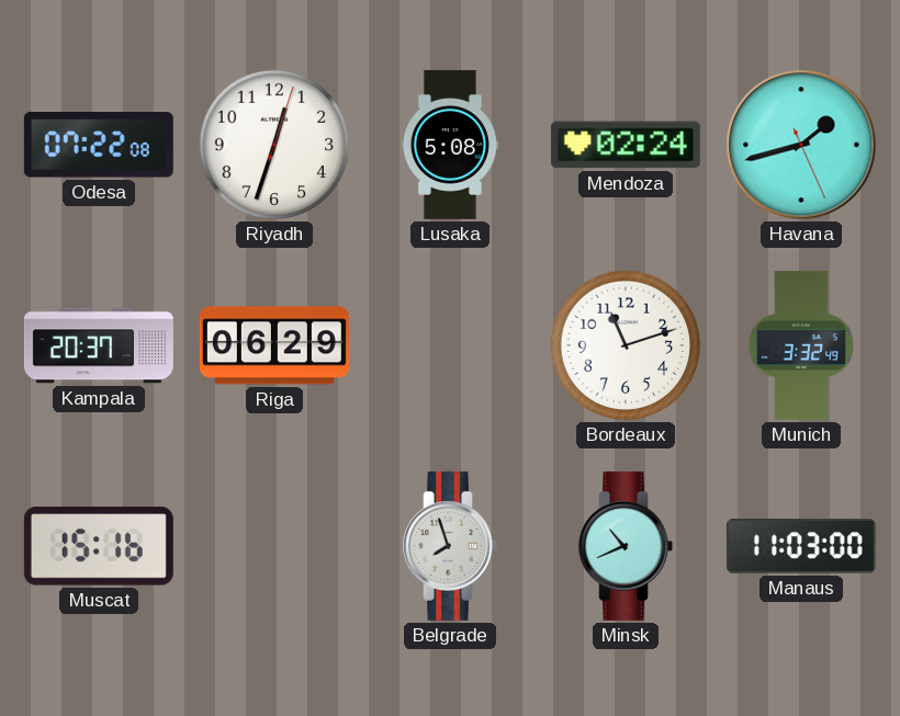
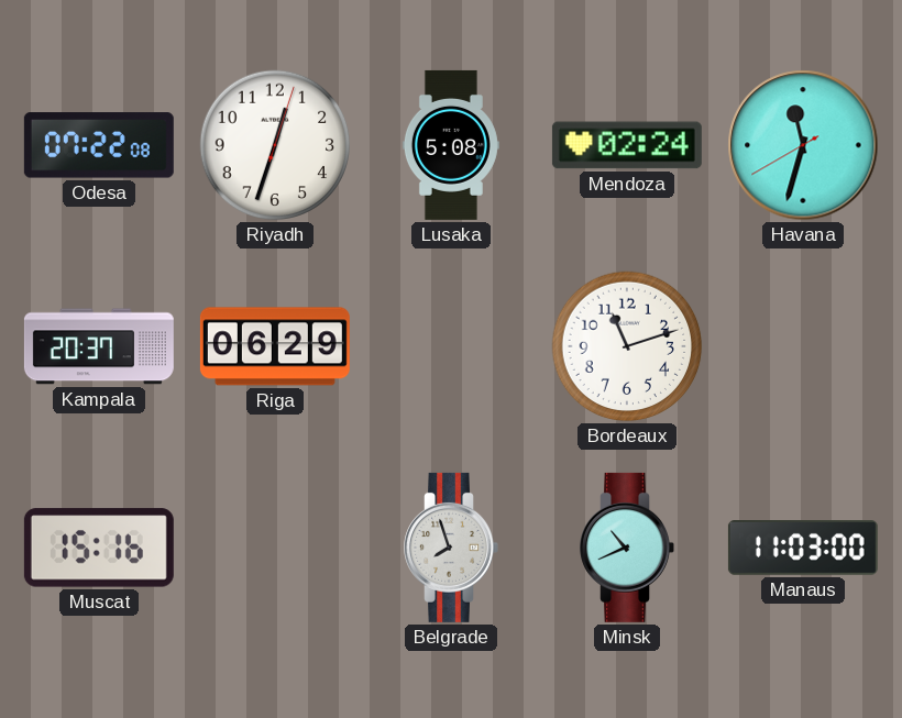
Havana: 1:42 -> 11:32 (803, 145)
Munich: 3:32 -> none (801, 345)
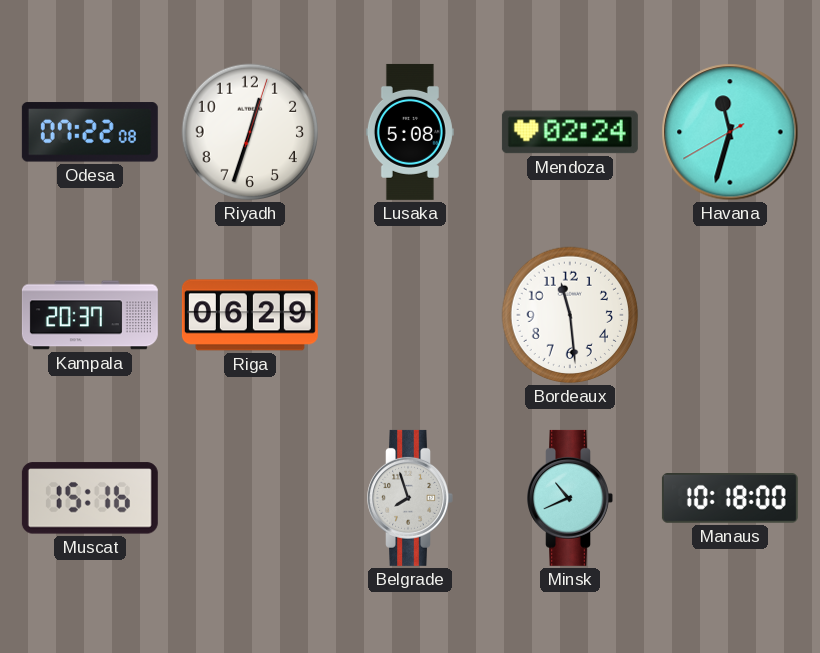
Bordeaux: 11:12 -> 11:29 (570, 315)
Manaus: 11:03 -> 10:18 (730, 499)
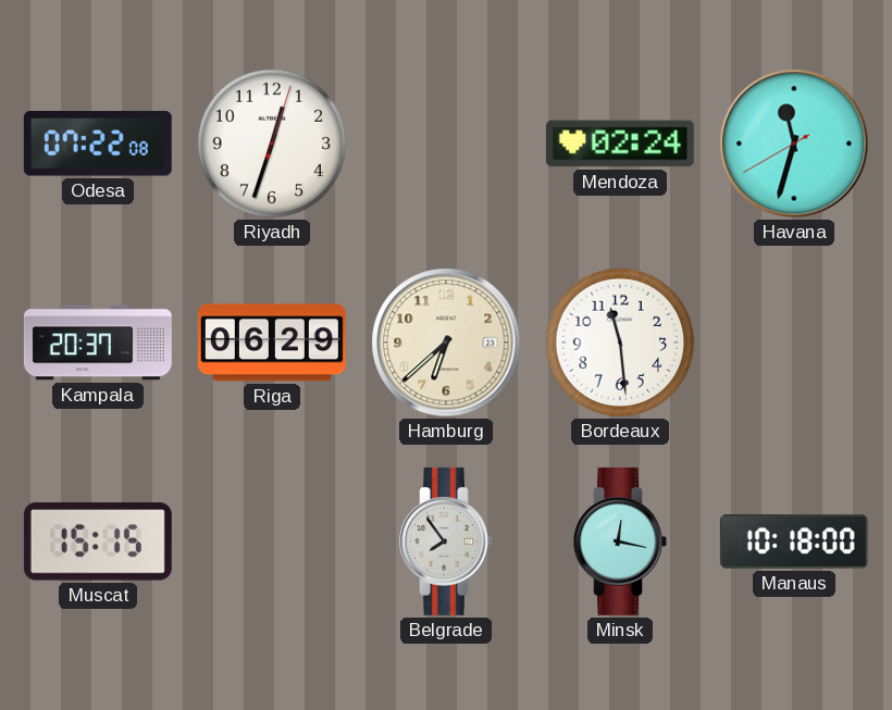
Lusaka: 5:08 -> none (410, 132)
Hamburg: none -> 6:38 (446, 342)
Muscat: 15:16 -> 15:15 (98, 541)
Belgrade: 7:57 -> 7:54 (446, 541)
Minsk: 10:41 -> 12:17 (620, 541)
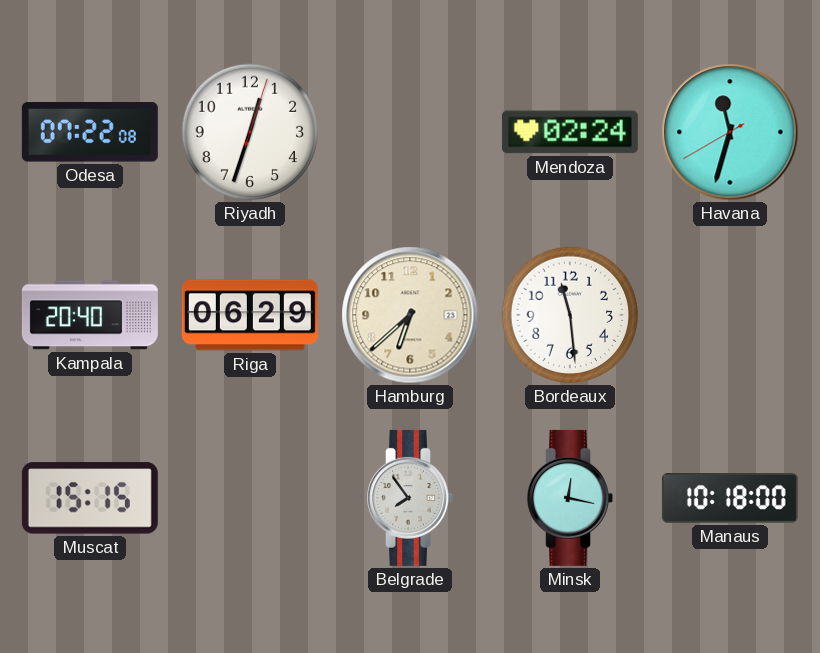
Kampala: 20:37 -> 20:40 (90, 315)
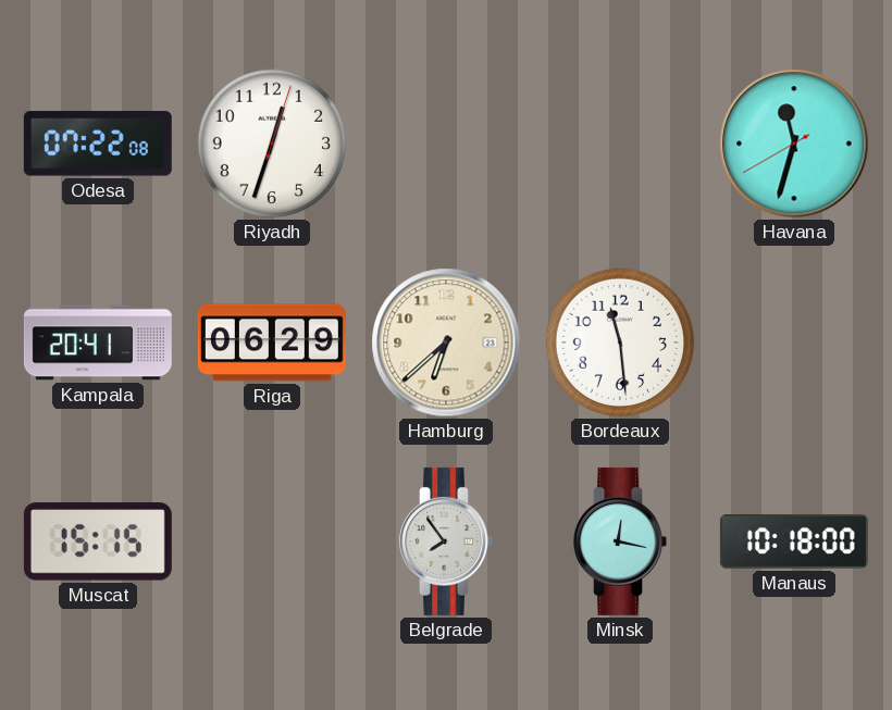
Mendoza: 02:24 -> none (570, 132)
Kampala: 20:40 -> 20:41 (98, 342)
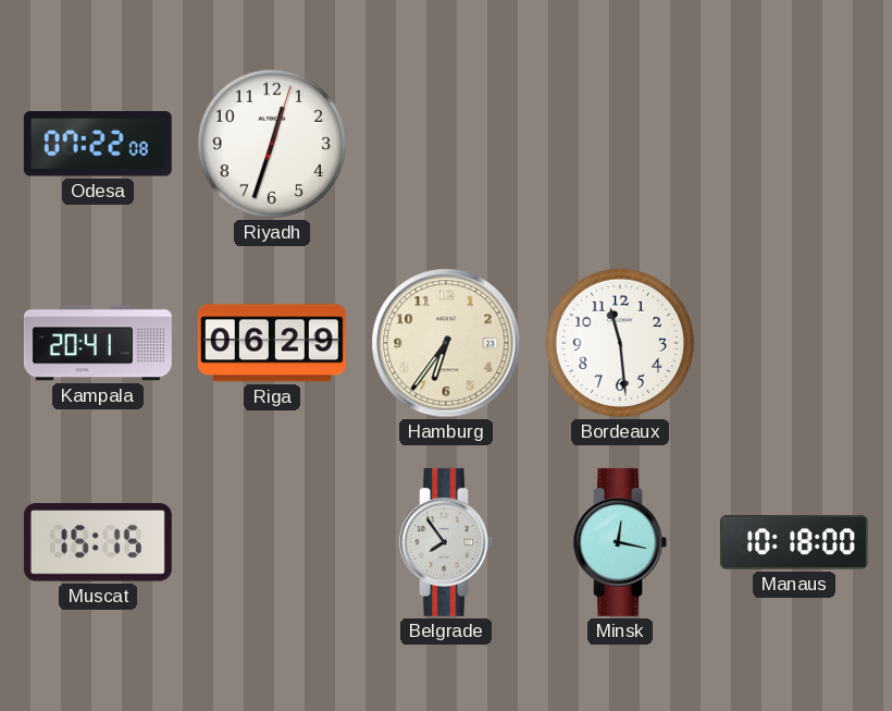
Havana: 11:32 -> none (794, 144)
Hamburg: 6:38 -> 6:36 (446, 343)
